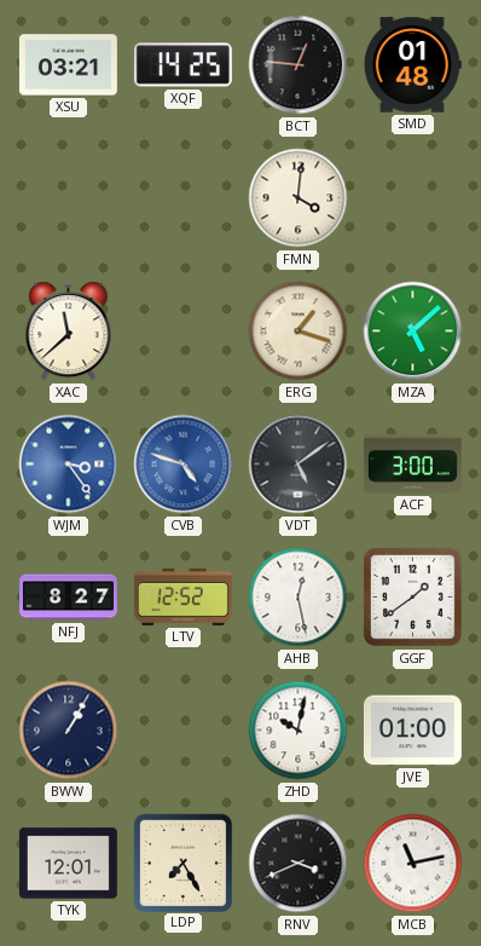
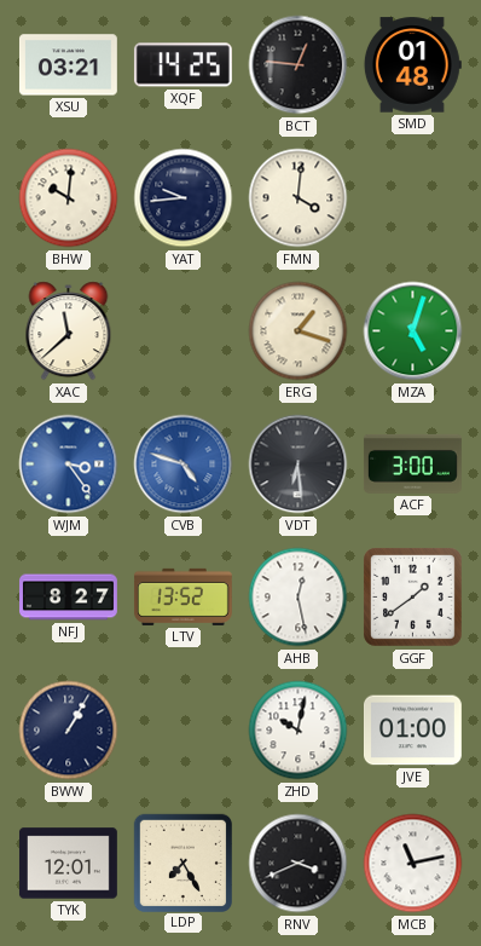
BHW: none -> 10:01 (69, 198)
YAT: none -> 9:44 (184, 198)
MZA: 5:08 -> 5:03 (413, 331)
VDT: 5:09 -> 6:29 (299, 465)
LTV: 12:52 -> 13:52 (182, 596)
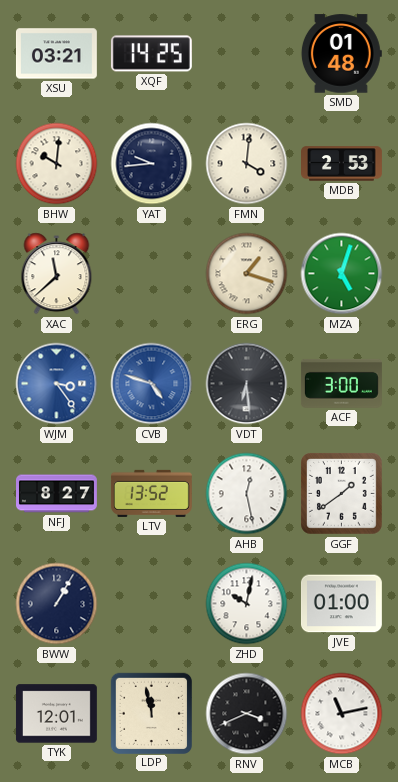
BCT: 12:46 -> none (299, 65)
MDB: none -> 2:53 (342, 164)
LDP: 7:25 -> 11:58 (151, 713)
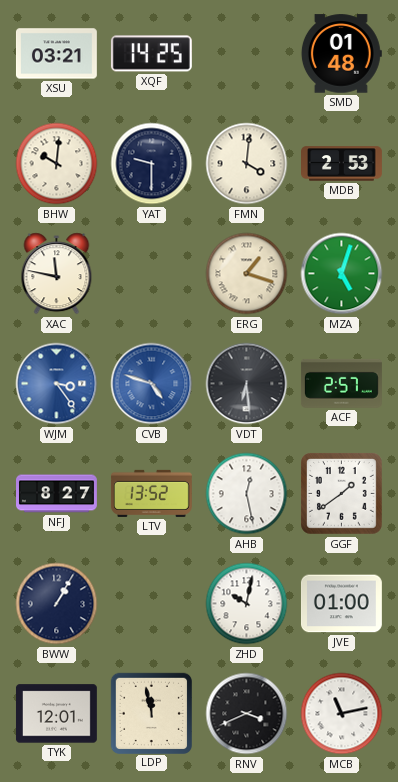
YAT: 9:44 -> 9:30 (152, 164)
XAC: 11:38 -> 11:47 (57, 274)
ACF: 3:00 -> 2:57 (341, 383)
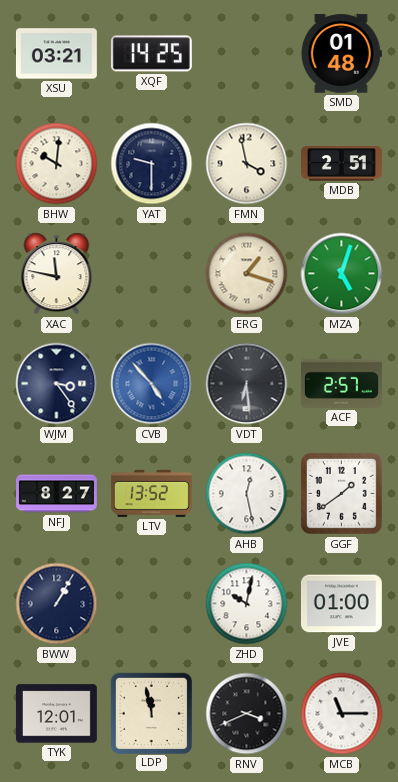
FMN: 4:01 -> 3:58 (247, 164)
MDB: 2:53 -> 2:51 (342, 164)
WJM dial: blue -> navy (57, 384)
CVB: 4:48 -> 4:53 (152, 384)
MCB: 11:13 -> 11:15 (342, 714)
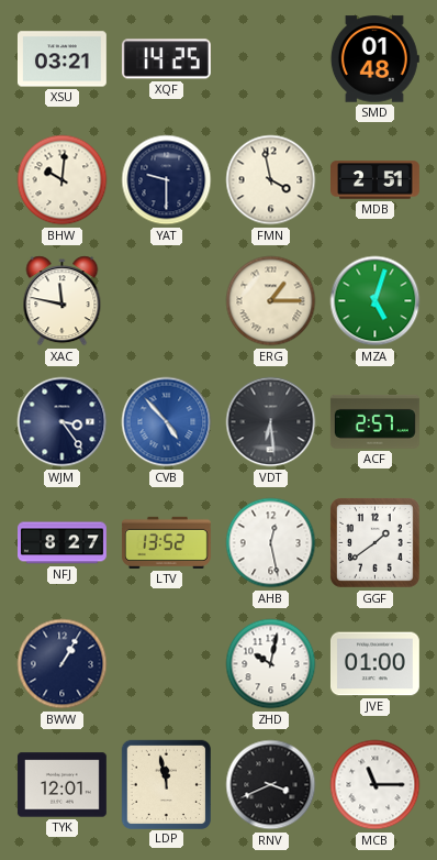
ERG: 1:18 -> 1:15 (271, 301)
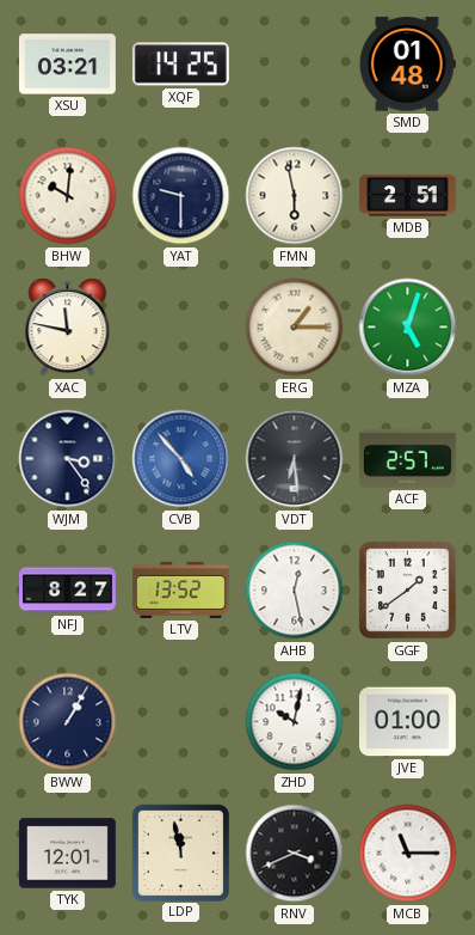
FMN: 3:58 -> 5:58 (295, 196)
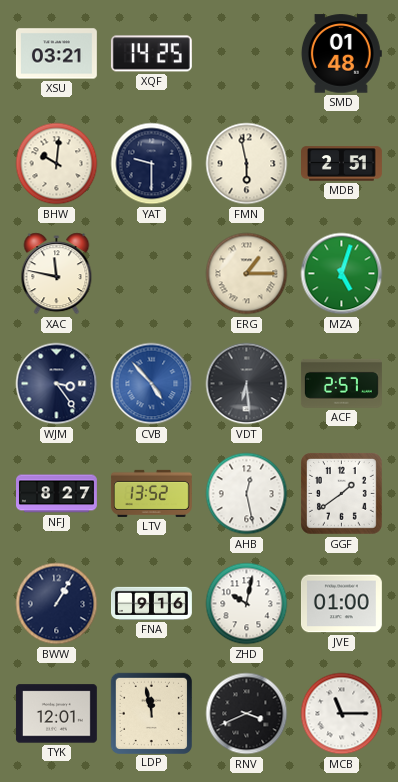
FNA: none -> 9:16 (152, 603)
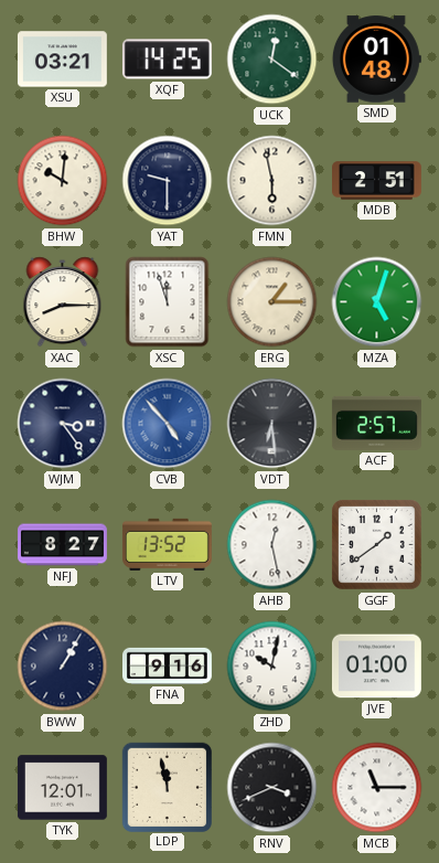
UCK: none -> 12:21 (272, 60)
XAC: 11:47 -> 8:15 (63, 302)
XSC: none -> 11:57 (168, 302)
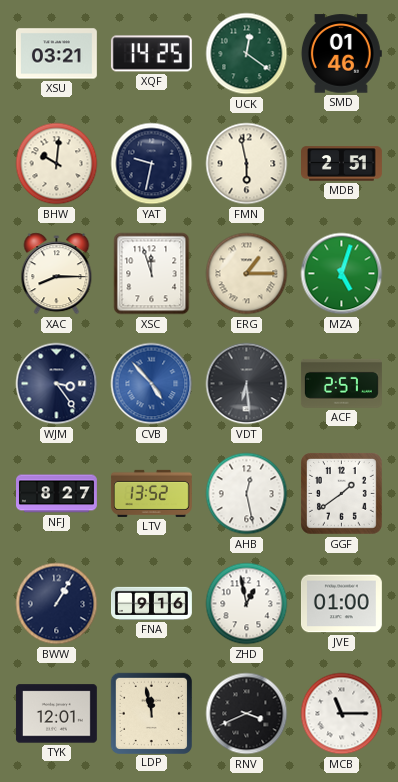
SMD: 01:48 -> 01:46 (341, 54)
YAT: 9:30 -> 9:32 (152, 164)
ZHD: 10:02 -> 12:58 (247, 604)
